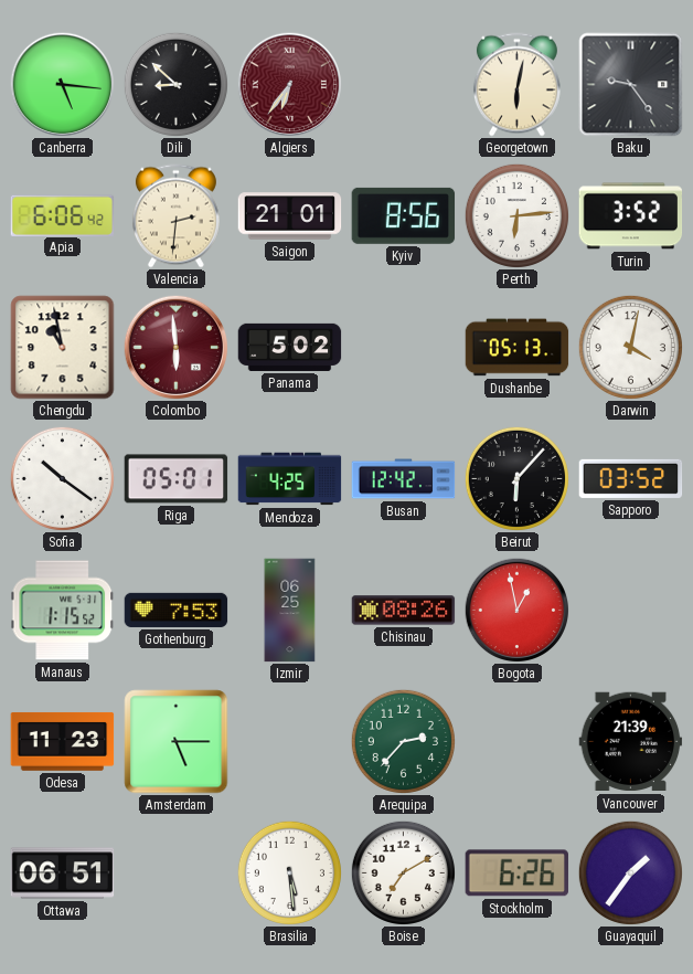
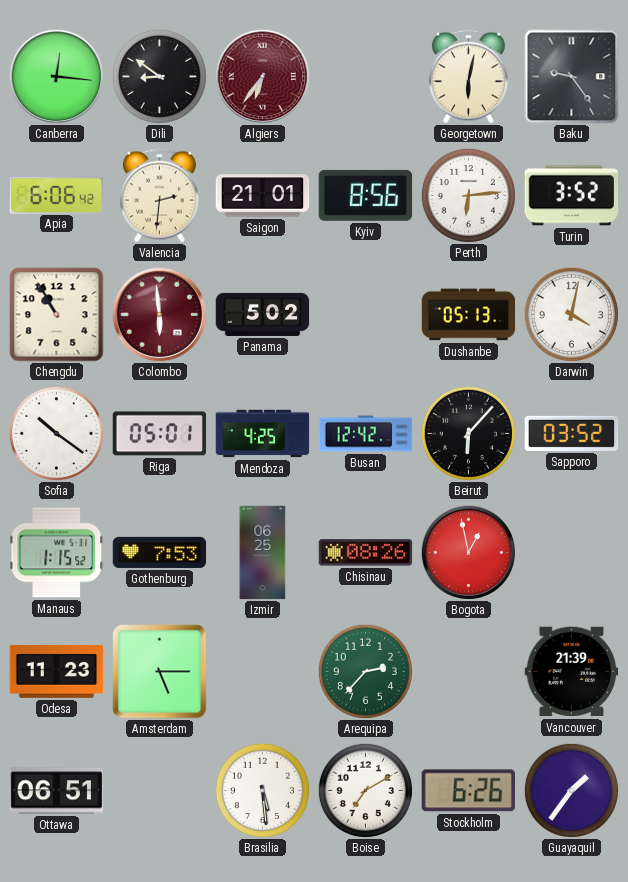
Canberra: 5:16 -> 12:16 (56, 76)
Dili: 8:52 -> 8:51 (159, 76)
Chengdu: 10:58 -> 10:55 (57, 315)
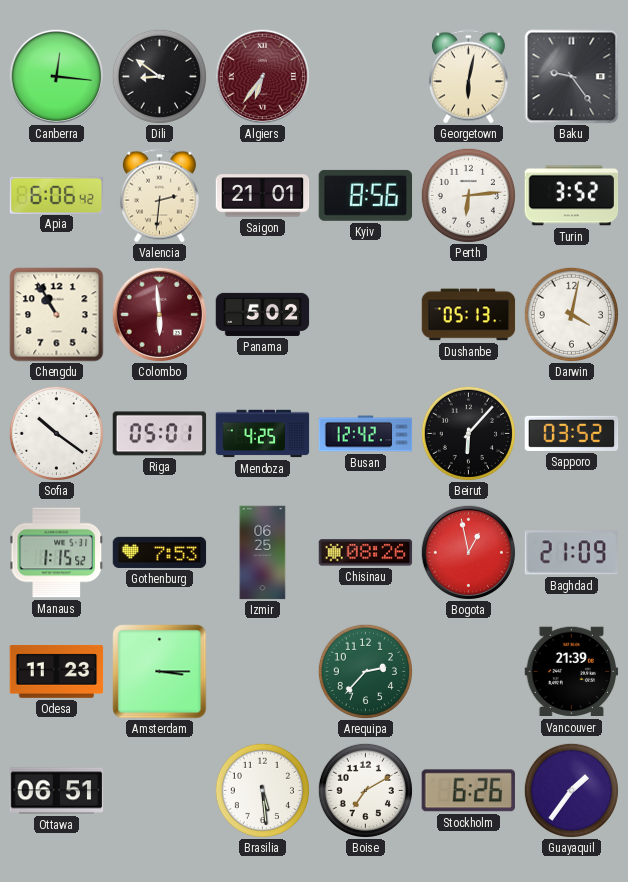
Baghdad: none -> 21:09 (572, 553)
Amsterdam: 5:15 -> 3:15 (160, 672)
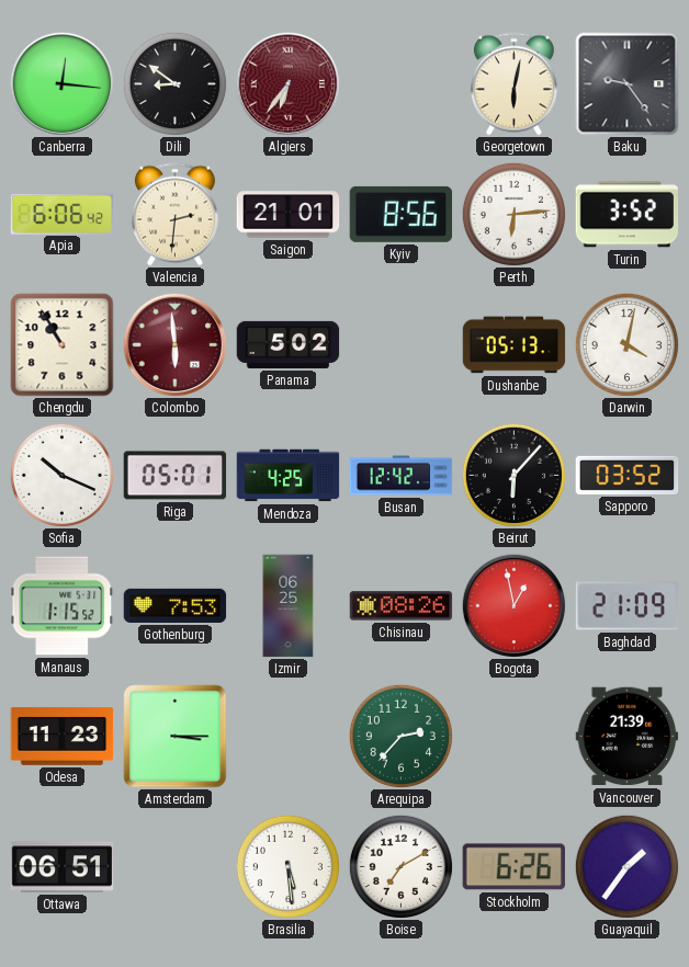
Sofia: 10:21 -> 10:19 (61, 475)
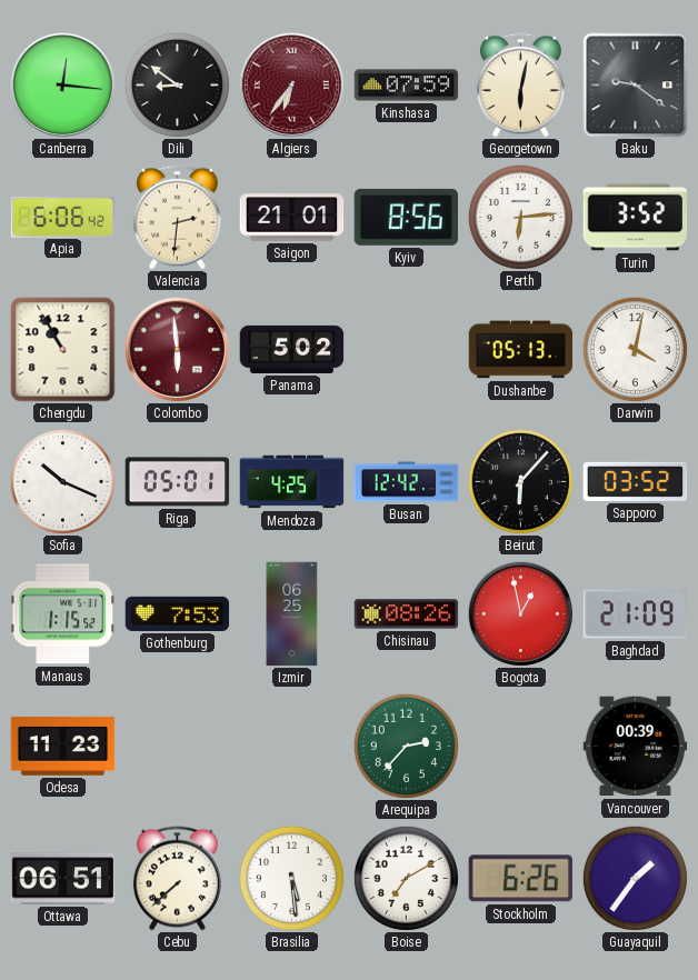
Kinshasa: none -> 07:59 (407, 86)
Baku: 9:24 -> 9:21 (636, 86)
Amsterdam: 3:15 -> none (176, 737)
Vancouver: 21:39 -> 00:39 (636, 747)
Cebu: none -> 7:38 (177, 879)
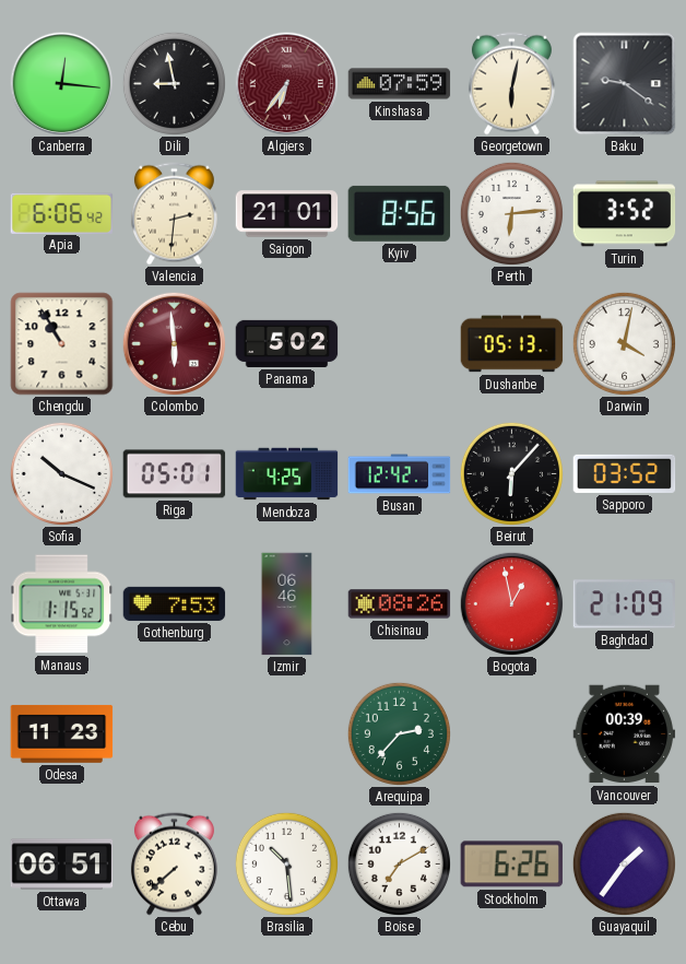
Dili: 8:51 -> 8:58 (174, 83)
Izmir: 06:25 -> 06:46 (287, 604)
Brasilia: 5:29 -> 10:29 (286, 863)
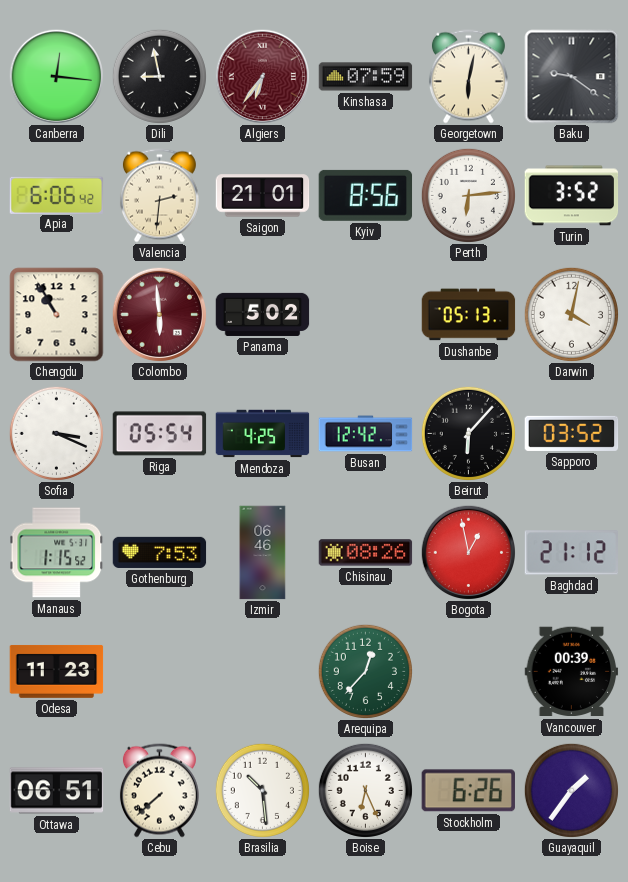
Sofia: 10:19 -> 3:19 (56, 433)
Riga: 05:01 -> 05:54 (160, 434)
Baghdad: 21:09 -> 21:12 (572, 553)
Arequipa: 2:37 -> 12:37 (365, 671)
Boise: 7:10 -> 6:26 (365, 790)
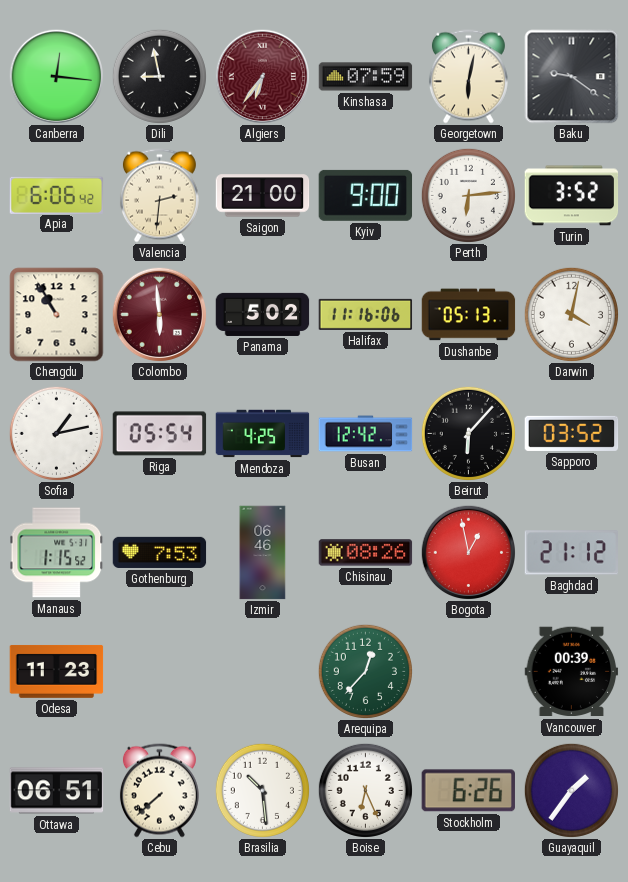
Saigon: 21:01 -> 21:00 (263, 196)
Kyiv: 8:56 -> 9:00 (366, 195)
Halifax: none -> 11:16 (366, 314)
Sofia: 3:19 -> 1:13 (56, 433)
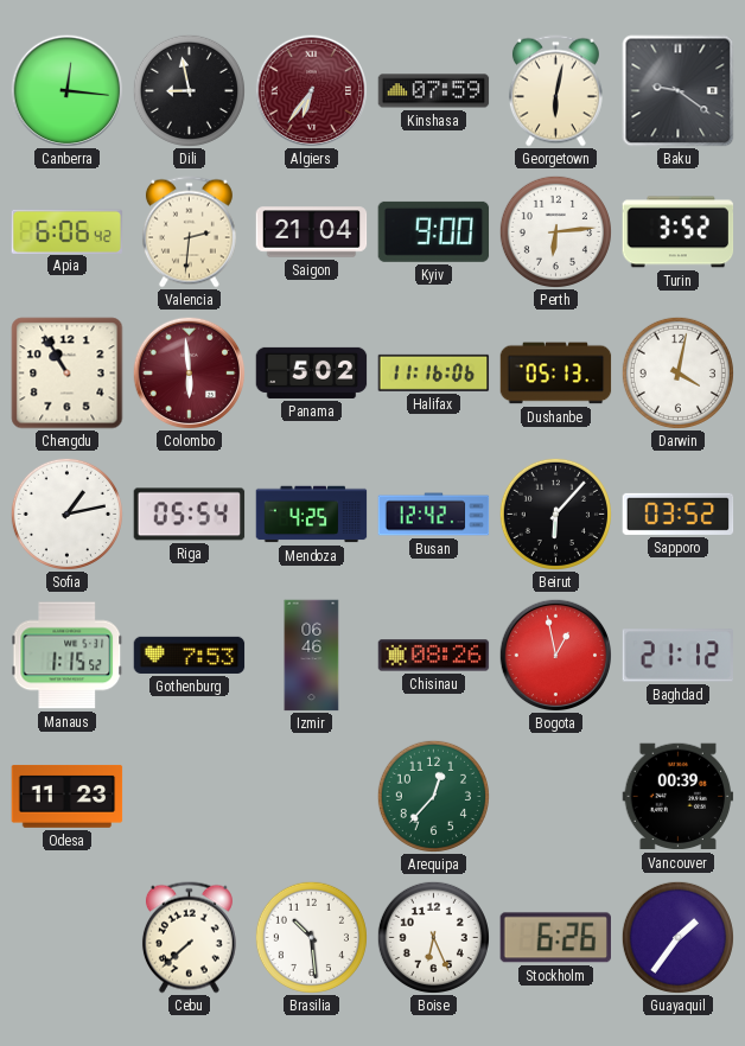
Saigon: 21:00 -> 21:04 (312, 232)
Ottawa: 06:51 -> none (57, 791)
